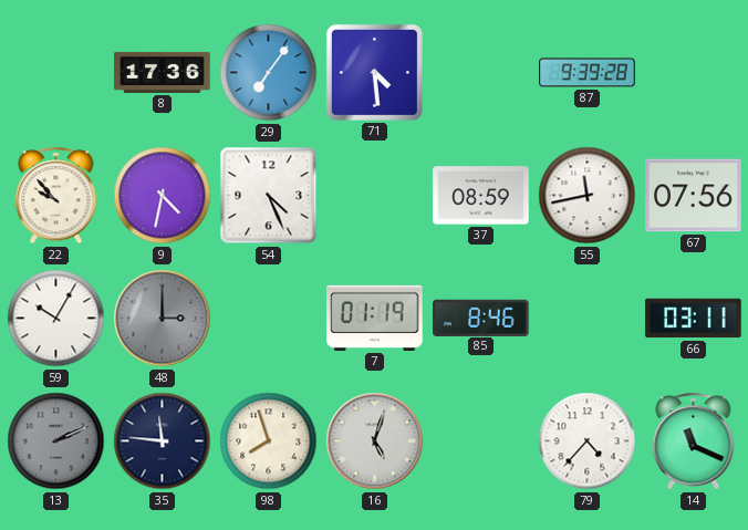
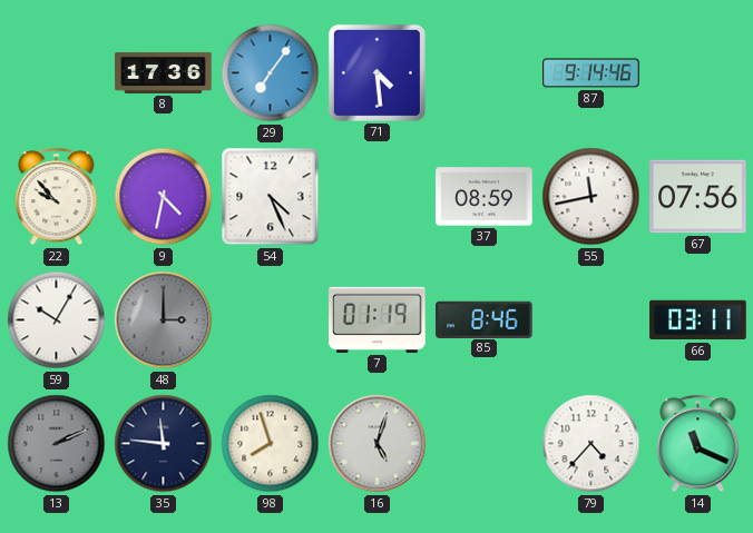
87: 9:39 -> 9:14 (591, 73)
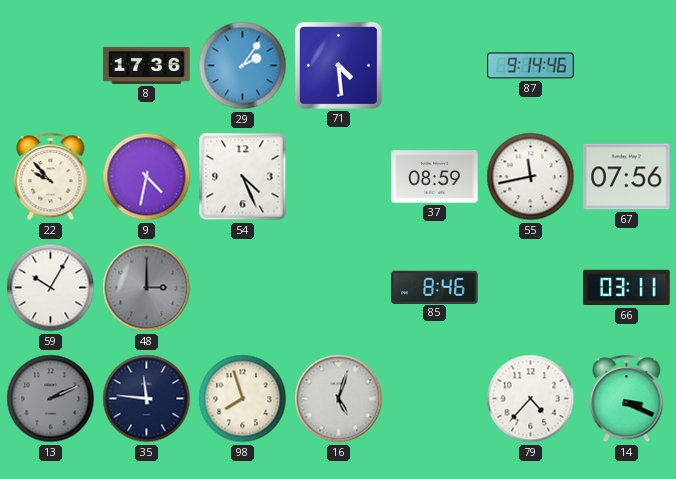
29: 7:06 -> 2:06 (243, 66)
7: 01:19 -> none (378, 319)
14: 11:19 -> 3:19 (627, 399)
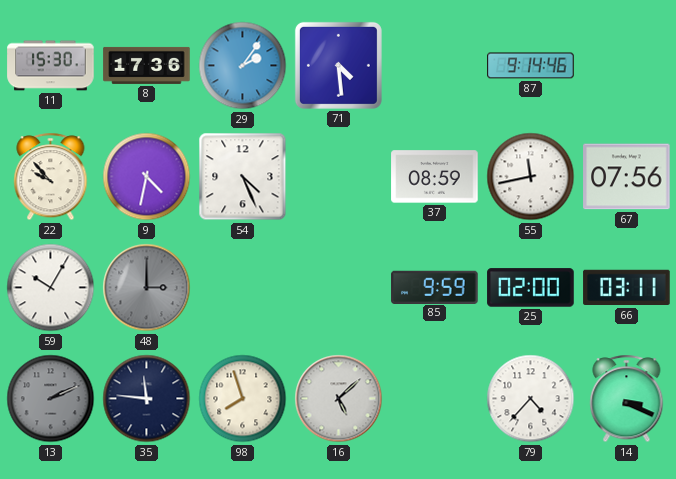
11: none -> 15:30 (51, 66)
85: 8:46 -> 9:59 (435, 287)
25: none -> 02:00 (531, 288)
16: 5:03 -> 5:08 (339, 399)
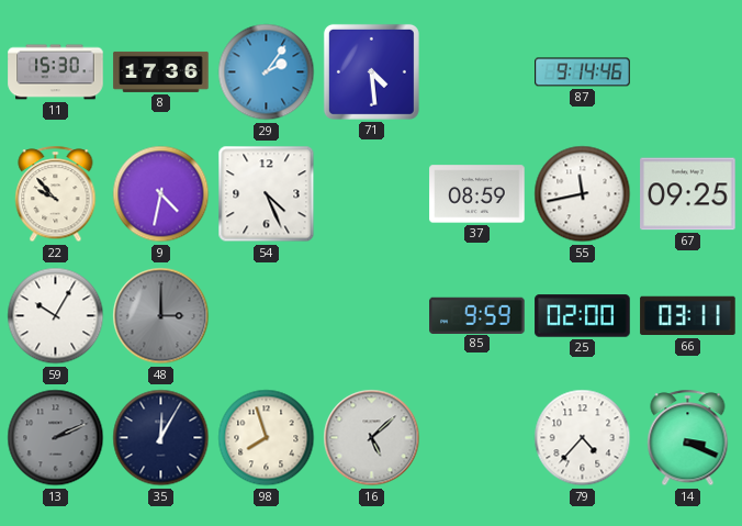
67: 07:56 -> 09:25 (688, 194)
35: 11:46 -> 12:05 (161, 438)
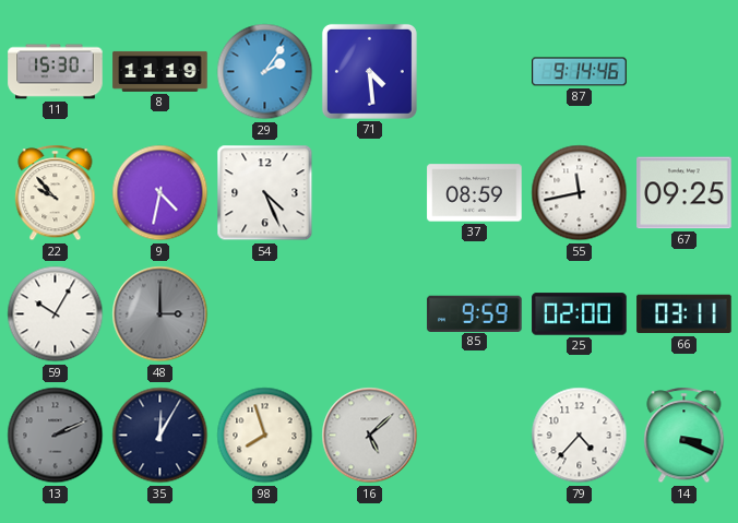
8: 17:36 -> 11:19 (160, 71)
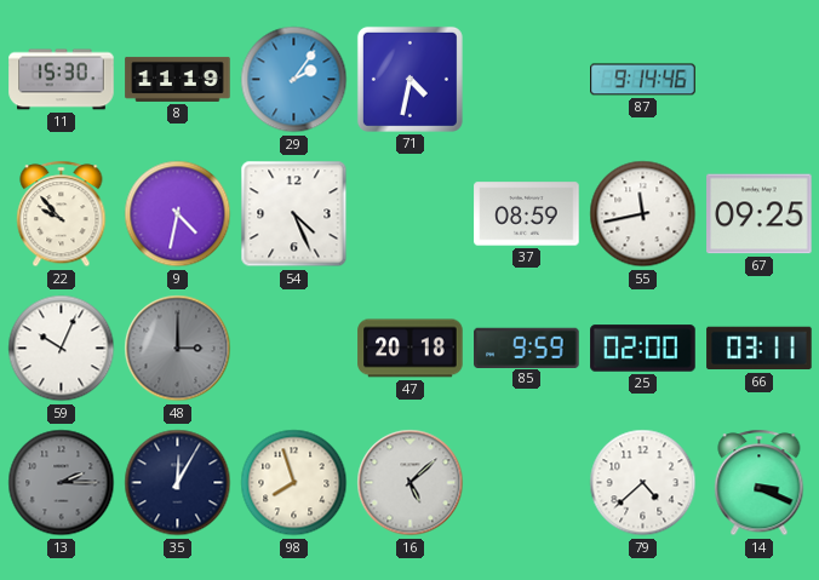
71: 4:29 -> 4:32 (409, 79)
59: 10:05 -> 10:04 (62, 349)
47: none -> 20:18 (411, 349)
13: 2:11 -> 2:15 (62, 483)
79: 4:37 -> 4:38 (643, 483)
